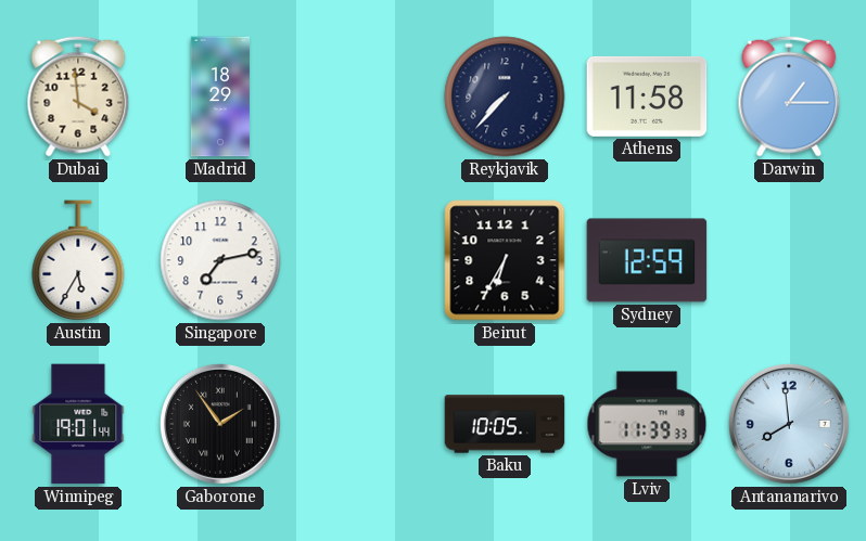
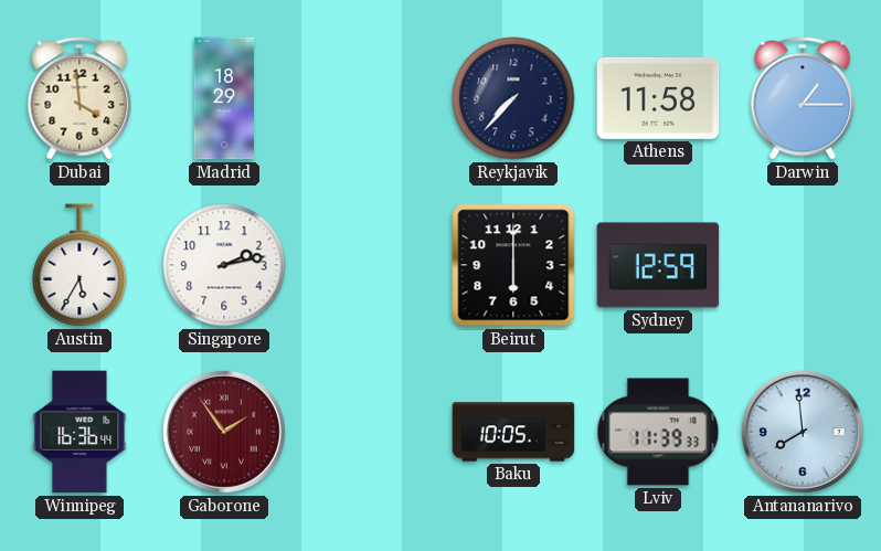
Singapore: 7:13 -> 2:13 (224, 265)
Beirut: 6:35 -> 6:00 (513, 265)
Winnipeg: 19:01 -> 16:36 (79, 432)
Gaborone dial: black -> burgundy (224, 432)
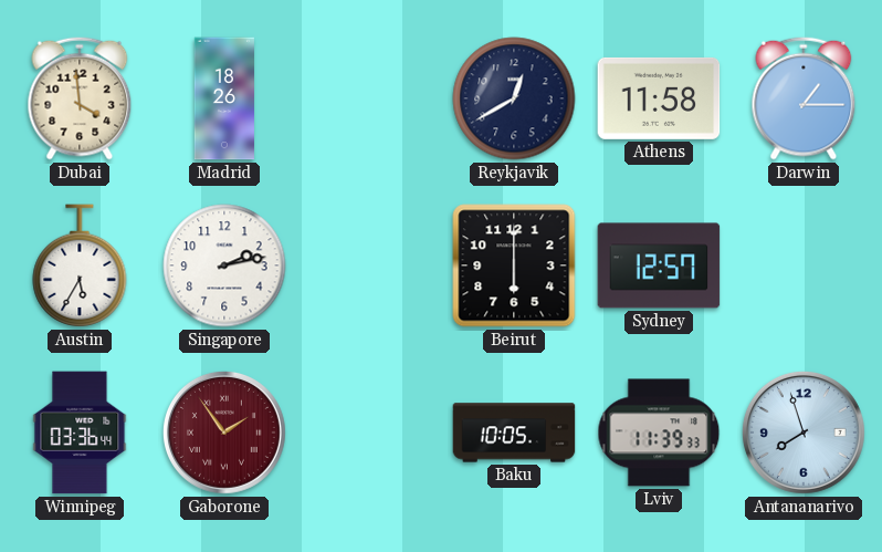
Madrid: 18:29 -> 18:26 (224, 98)
Reykjavik: 7:37 -> 12:40 (514, 98)
Sydney: 12:59 -> 12:57 (659, 265)
Winnipeg: 16:36 -> 03:36 (80, 433)
Antananarivo: 7:59 -> 7:57 (804, 433)
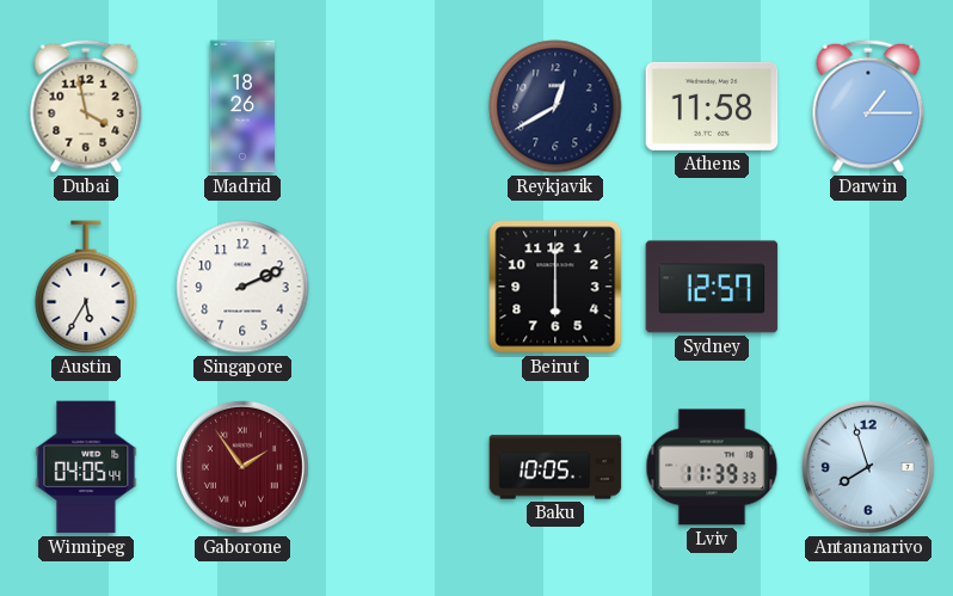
Dubai: 3:59 -> 3:58 (86, 106)
Singapore: 2:13 -> 2:11 (242, 287)
Winnipeg: 03:36 -> 04:05 (86, 467)
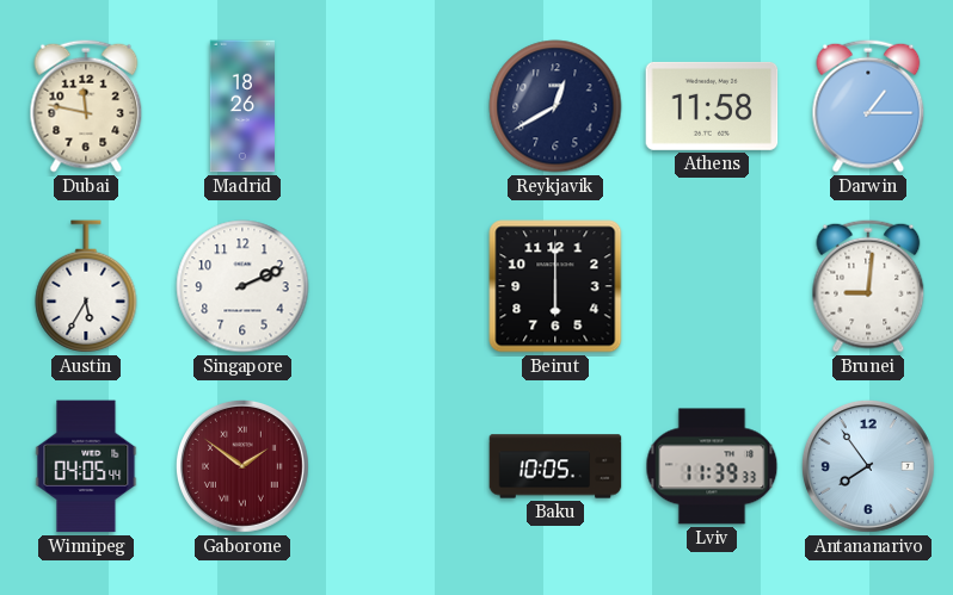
Dubai: 3:58 -> 11:47 (86, 106)
Sydney: 12:57 -> none (712, 287)
Brunei: none -> 9:01 (868, 286)
Gaborone: 1:54 -> 1:51 (242, 466)
Antananarivo: 7:57 -> 7:54 (868, 466)
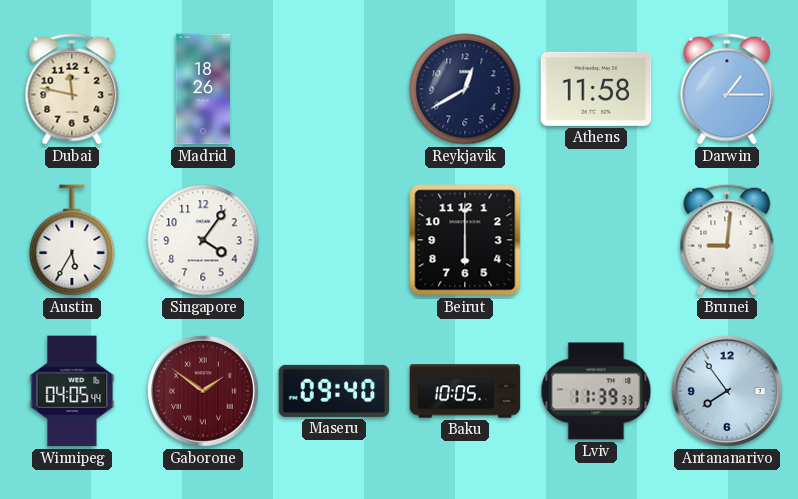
Singapore: 2:11 -> 4:06 (203, 240)
Maseru: none -> 09:40 (334, 391)
